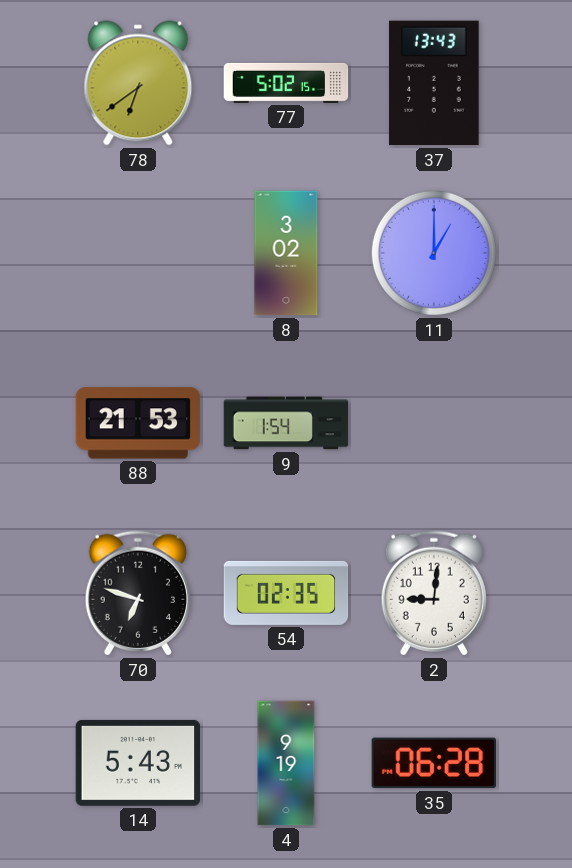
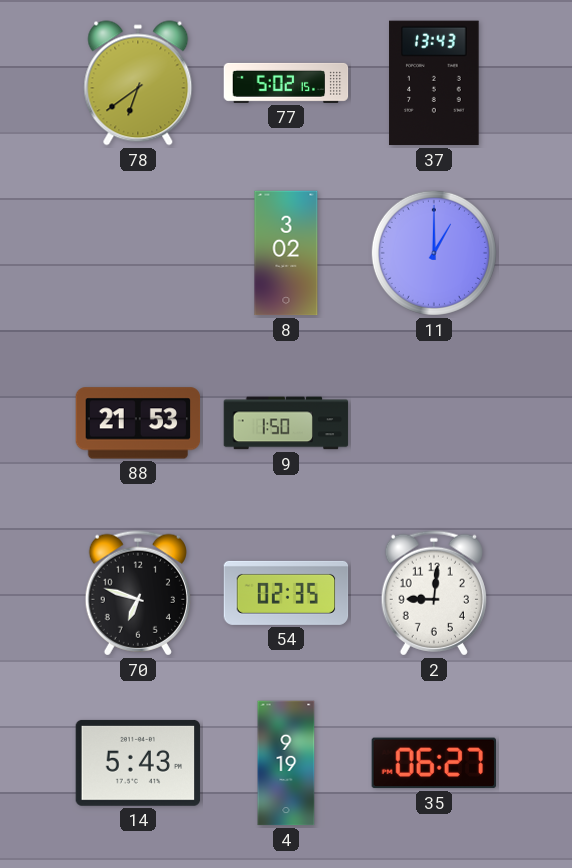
9: 1:54 -> 1:50 (286, 423)
35: 06:28 -> 06:27 (434, 763)
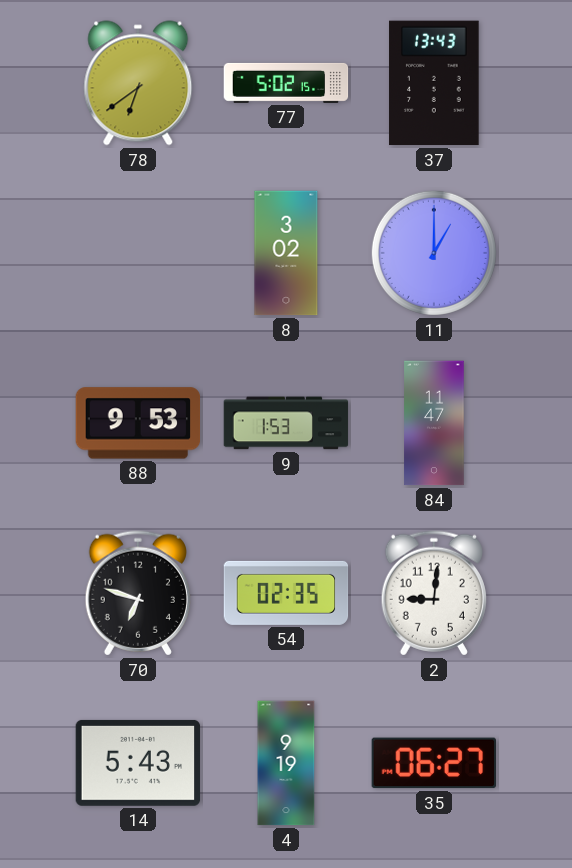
88: 21:53 -> 9:53 (138, 423)
9: 1:50 -> 1:53 (286, 423)
84: none -> 11:47 (434, 423)
